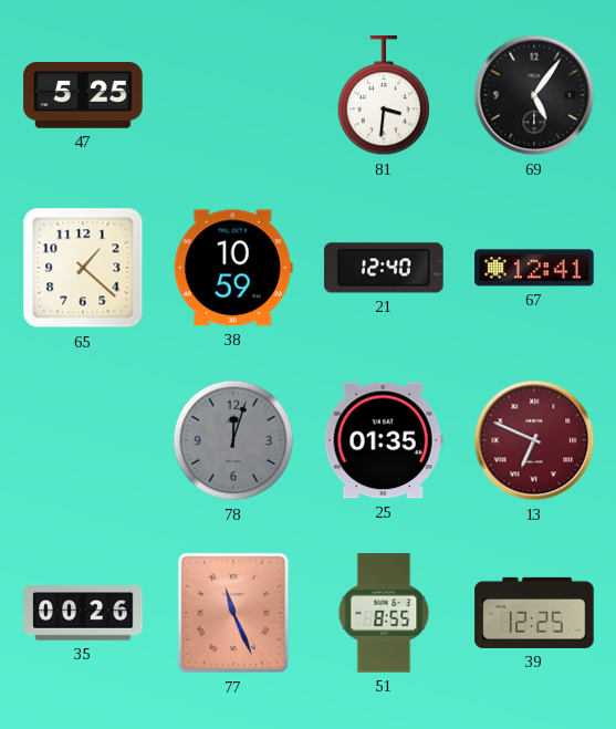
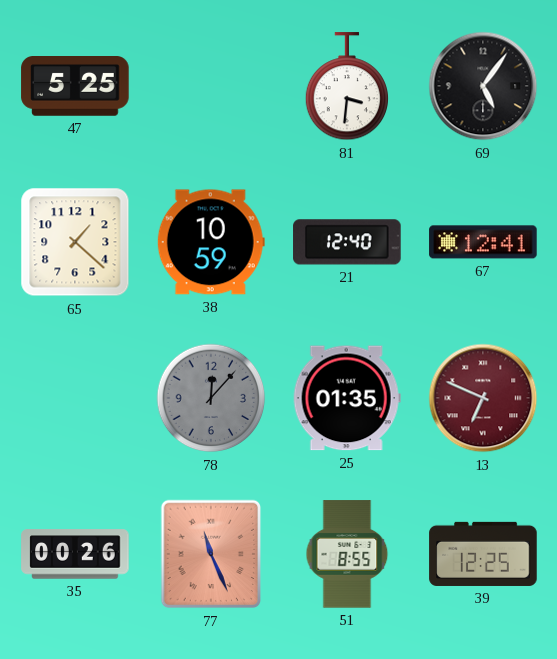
78: 12:03 -> 12:07 (211, 398)
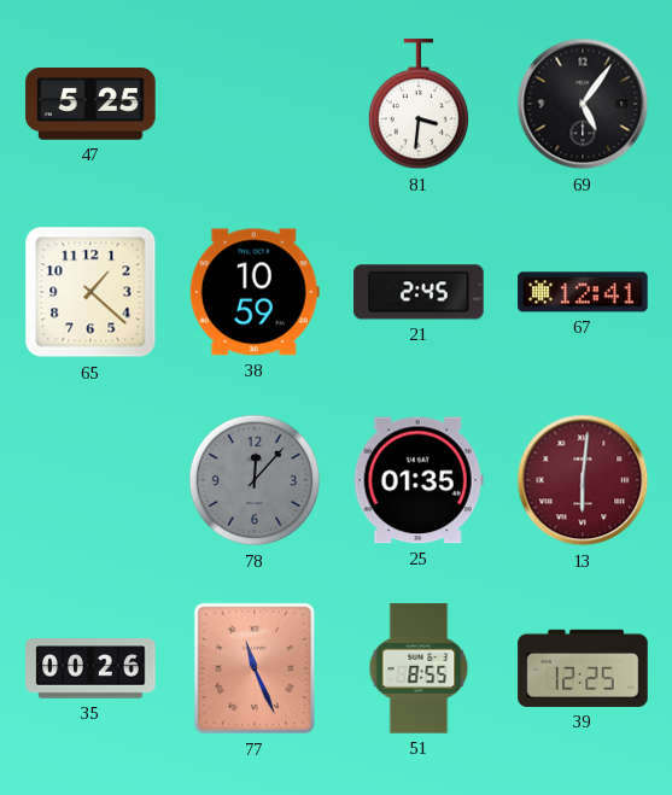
21: 12:40 -> 2:45 (419, 292)
13: 6:49 -> 6:01 (583, 480)
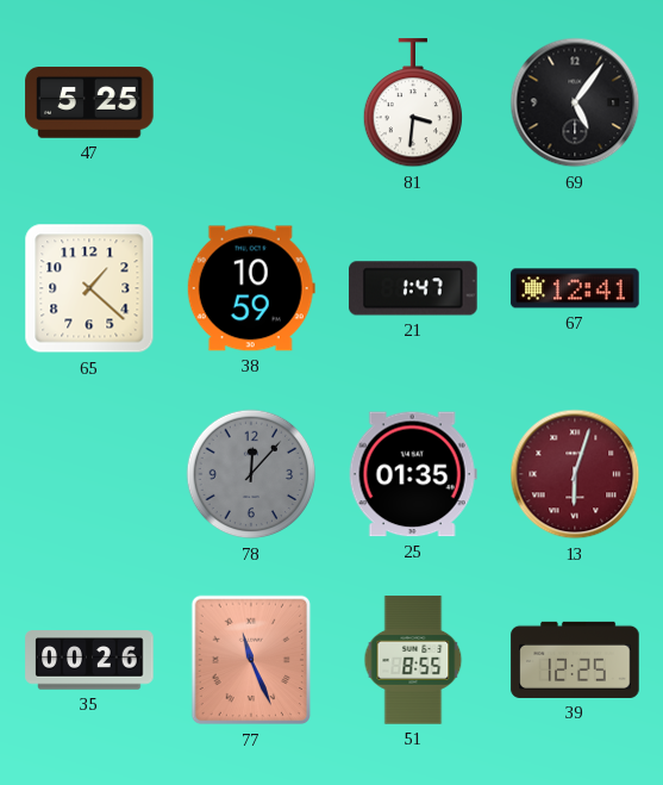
21: 2:45 -> 1:47 (413, 288)
13: 6:01 -> 6:03 (575, 474)
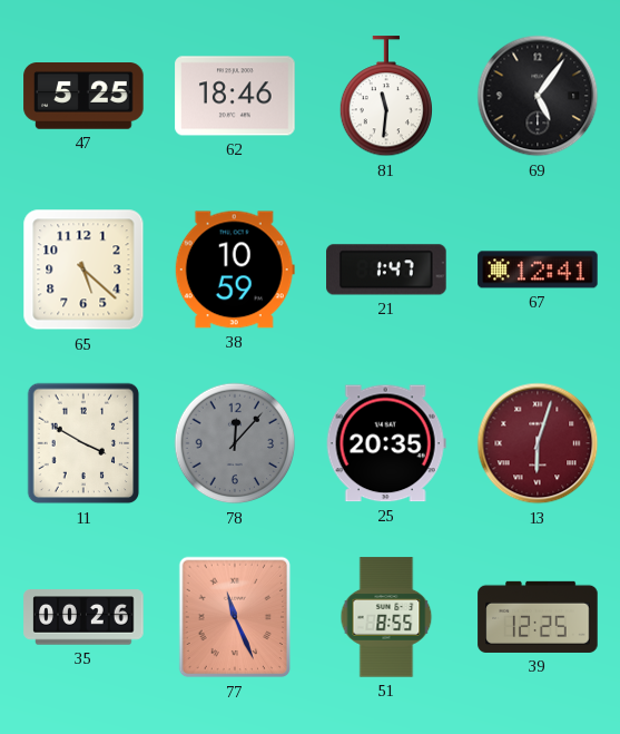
62: none -> 18:46 (235, 96)
81: 3:31 -> 11:31 (385, 97)
65: 1:22 -> 5:22 (83, 270)
11: none -> 3:50 (83, 443)
25: 01:35 -> 20:35 (386, 443)
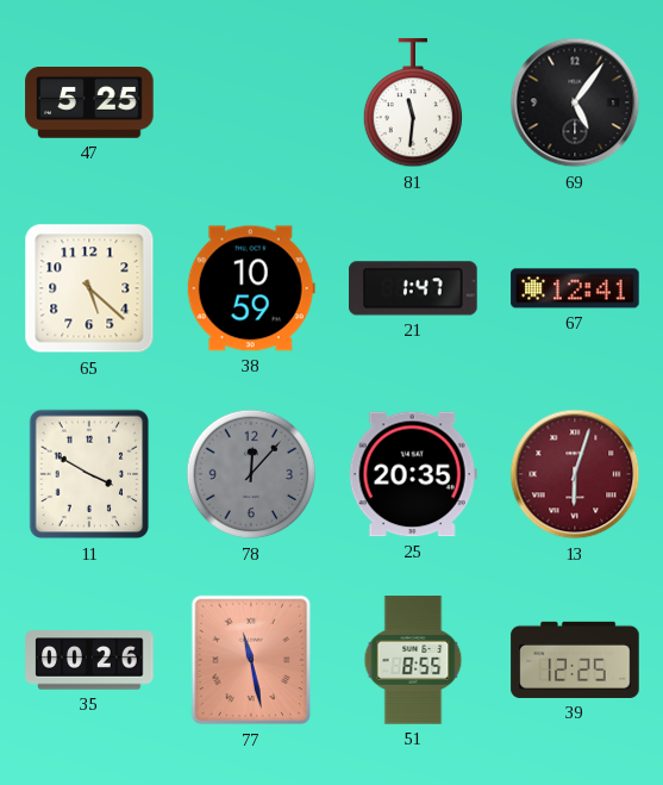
62: 18:46 -> none (235, 96)
77: 11:26 -> 11:28 (251, 660)
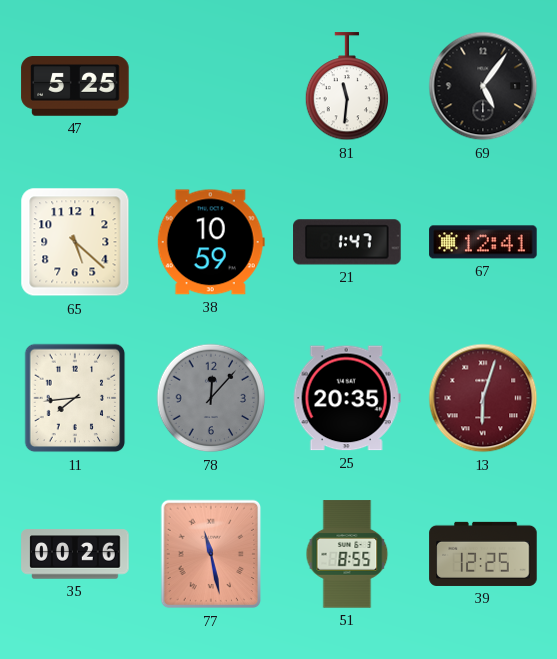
11: 3:50 -> 7:44 (75, 398)
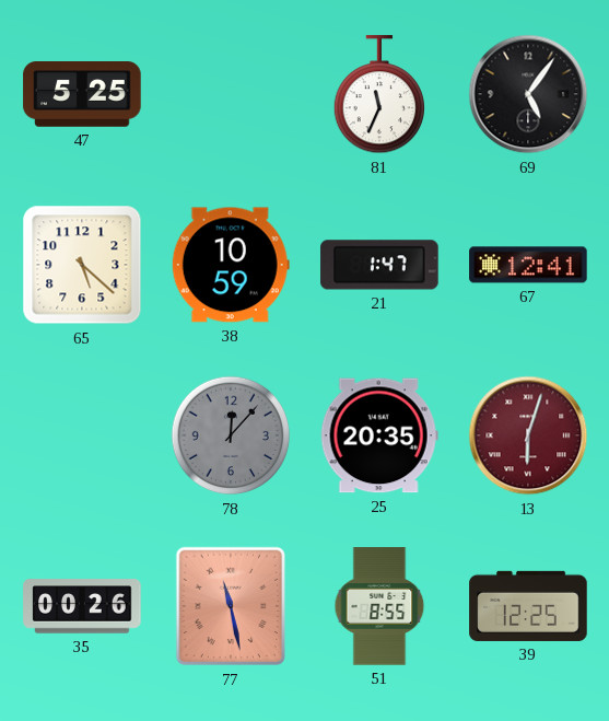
81: 11:31 -> 11:34 (378, 95)
11: 7:44 -> none (75, 398)
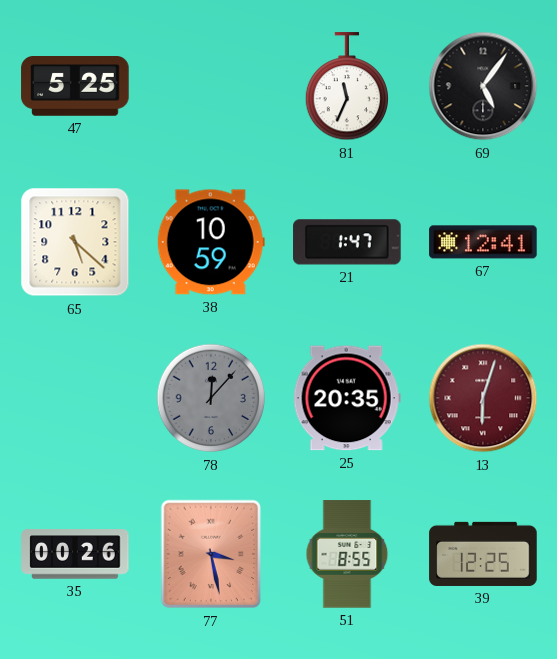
77: 11:28 -> 3:28 (211, 554)
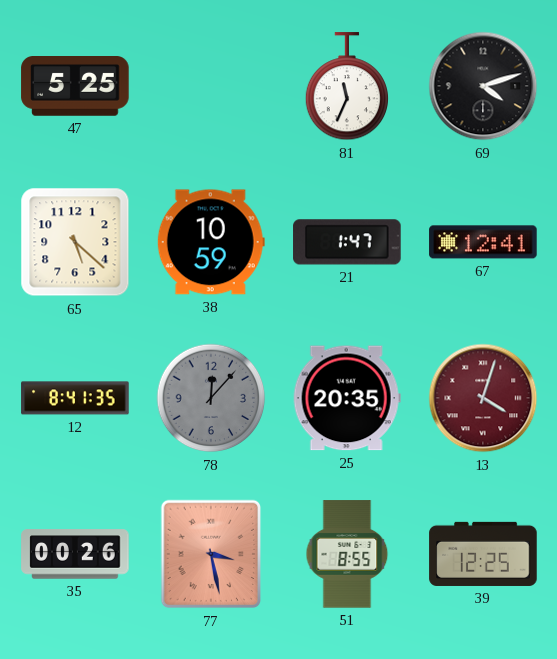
69: 5:06 -> 4:12 (483, 86)
12: none -> 8:41 (75, 398)
13: 6:03 -> 4:03 (483, 398)
